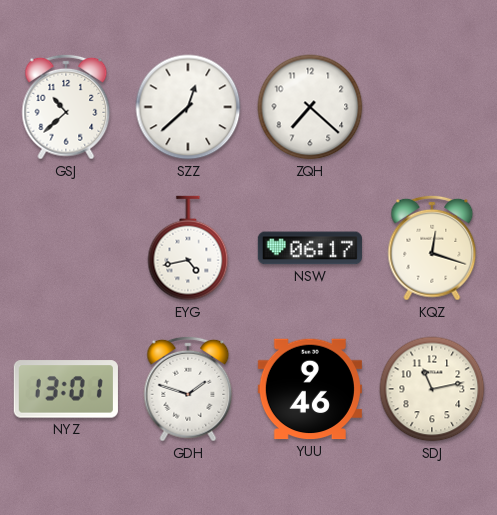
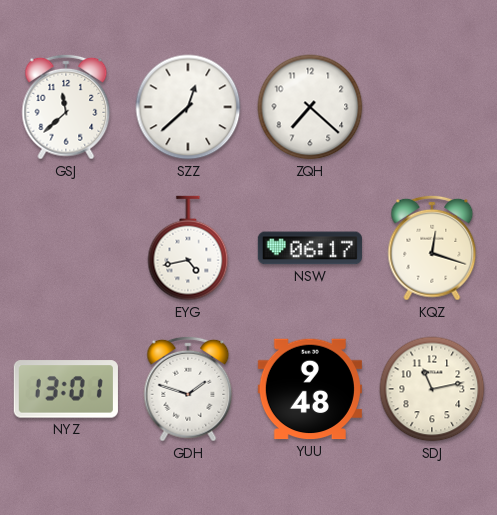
GSJ: 10:38 -> 11:38 (66, 107)
YUU: 9:46 -> 9:48 (310, 389)
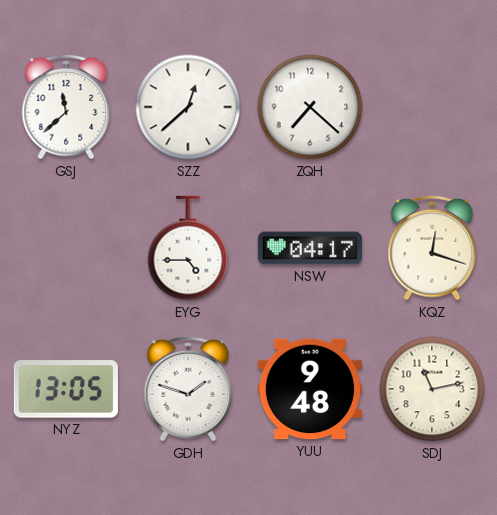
EYG: 4:43 -> 4:45 (188, 248)
NSW: 06:17 -> 04:17 (310, 248)
NYZ: 13:01 -> 13:05 (66, 389)
